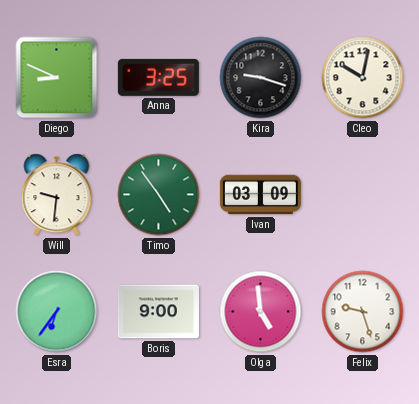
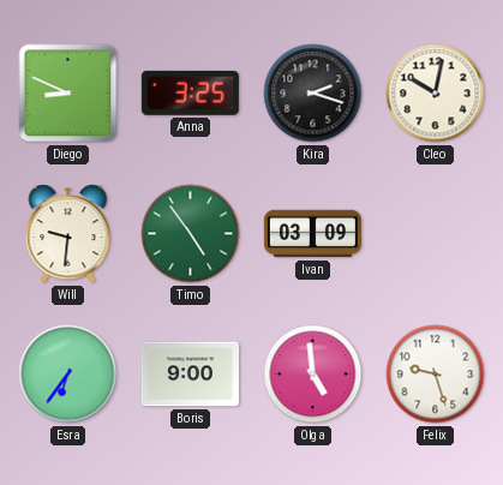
Kira: 9:18 -> 2:18 (313, 94)
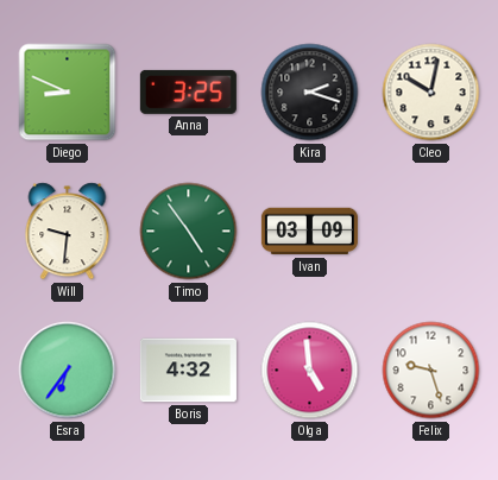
Boris: 9:00 -> 4:32 (188, 371)
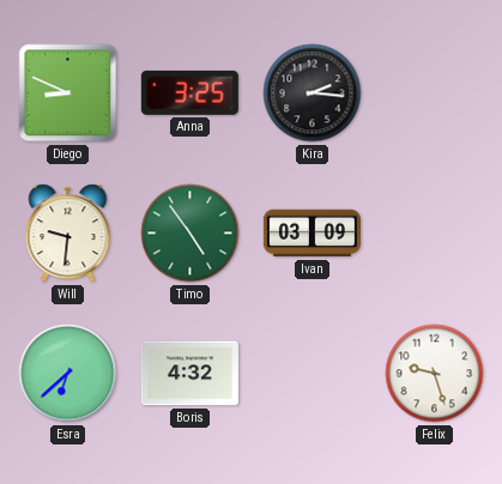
Kira: 2:18 -> 2:16 (313, 93)
Cleo: 10:02 -> none (431, 93)
Esra: 6:36 -> 6:38 (68, 374)
Olga: 4:59 -> none (310, 371)
